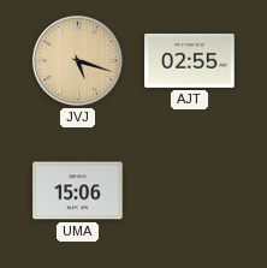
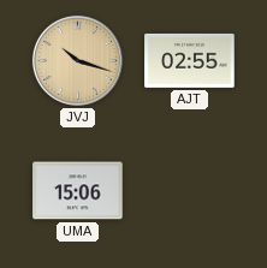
JVJ: 5:18 -> 10:18 (77, 60)
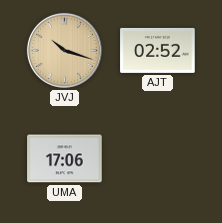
AJT: 02:55 -> 02:52 (158, 50)
UMA: 15:06 -> 17:06 (65, 159)
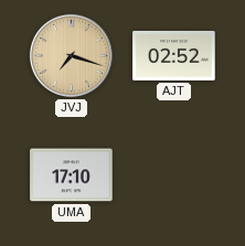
JVJ: 10:18 -> 7:18 (71, 55)
UMA: 17:06 -> 17:10 (72, 175)
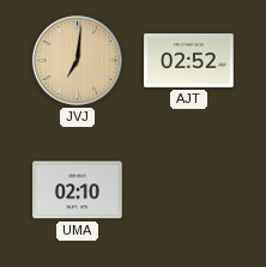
JVJ: 7:18 -> 7:01 (77, 60)
UMA: 17:10 -> 02:10 (78, 190)
